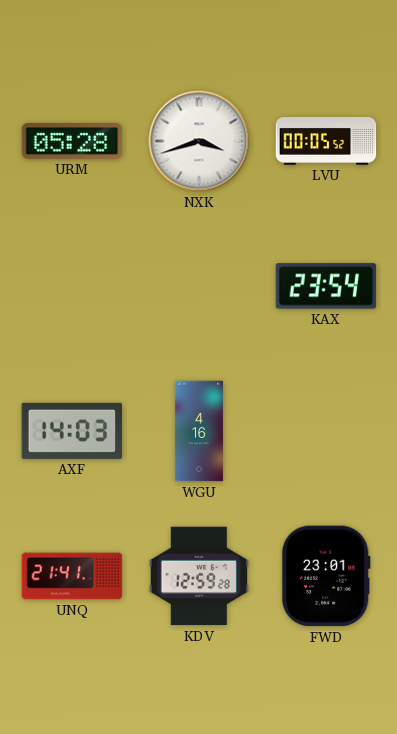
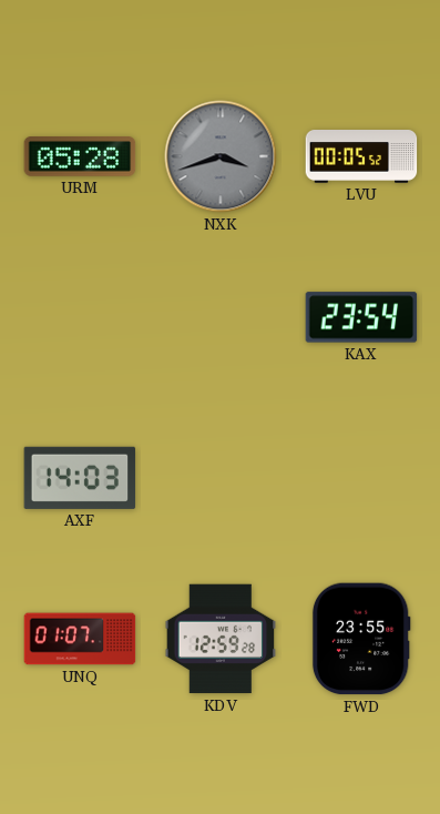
NXK dial: white -> grey (221, 156)
WGU: 4:16 -> none (199, 431)
UNQ: 21:41 -> 01:07 (80, 639)
FWD: 23:01 -> 23:55 (361, 639)
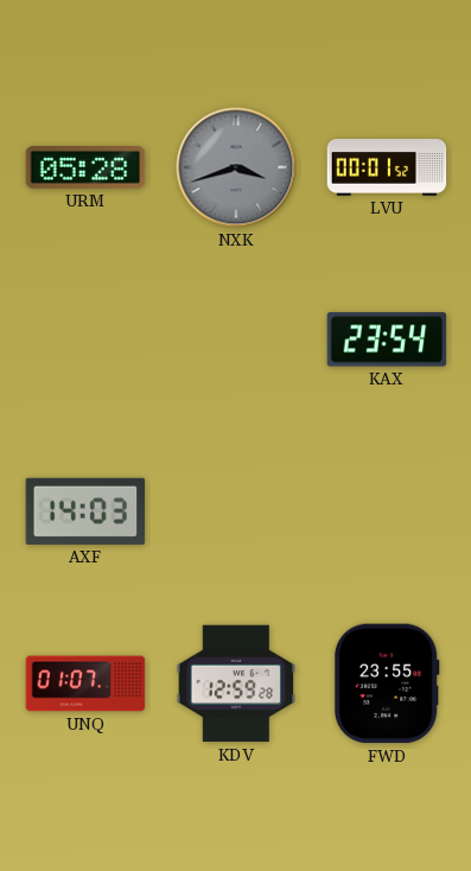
LVU: 00:05 -> 00:01 (387, 169)
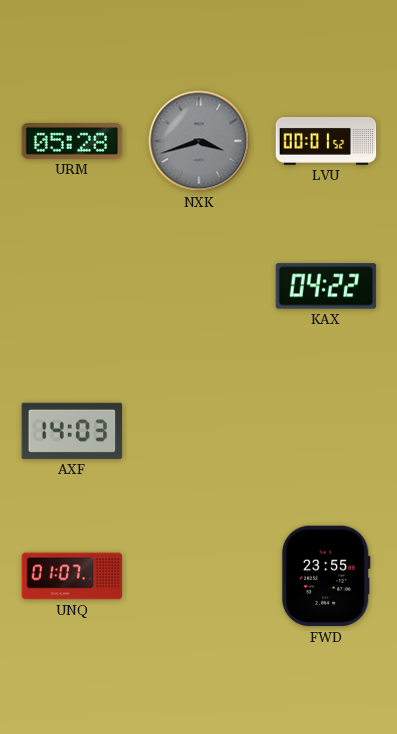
KAX: 23:54 -> 04:22 (326, 286)
KDV: 12:59 -> none (236, 684)
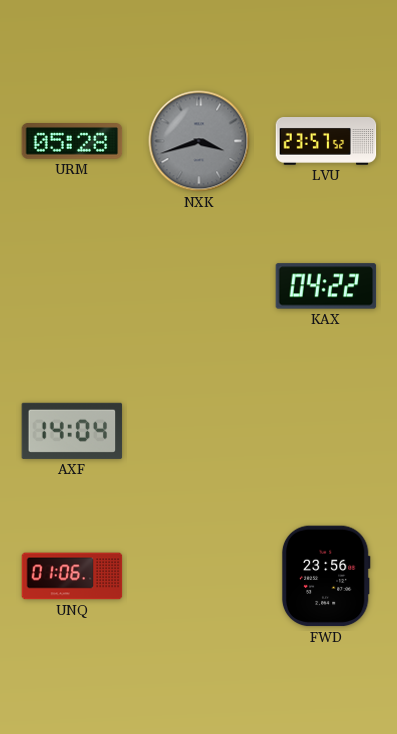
LVU: 00:01 -> 23:57 (326, 142)
AXF: 14:03 -> 14:04 (72, 431)
UNQ: 01:07 -> 01:06 (72, 576)
FWD: 23:55 -> 23:56 (326, 576)
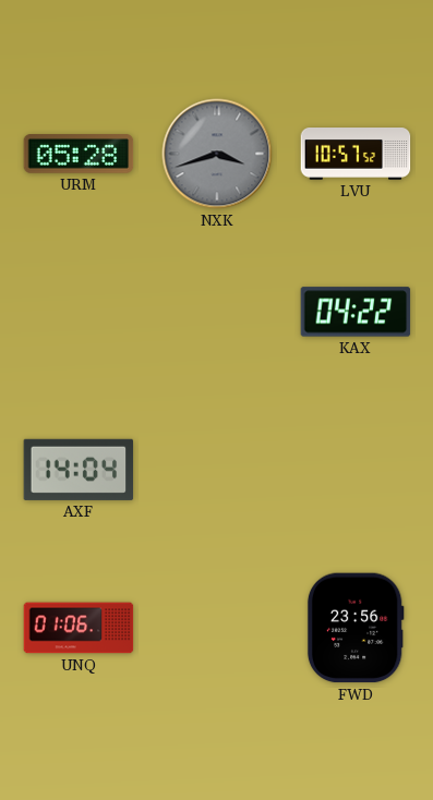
LVU: 23:57 -> 10:57 (356, 155)
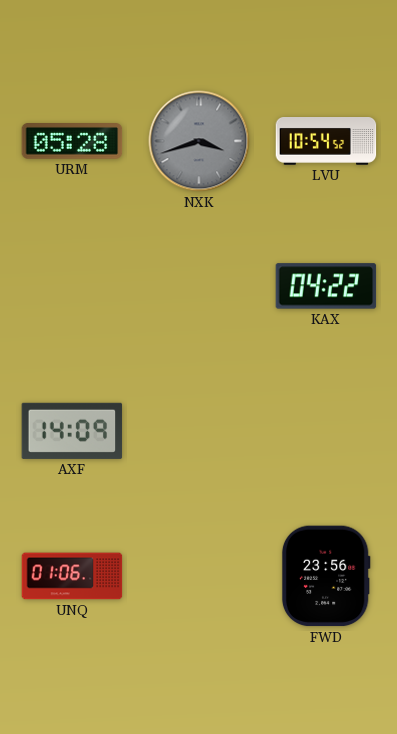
LVU: 10:57 -> 10:54 (326, 142)
AXF: 14:04 -> 14:09 (72, 431)
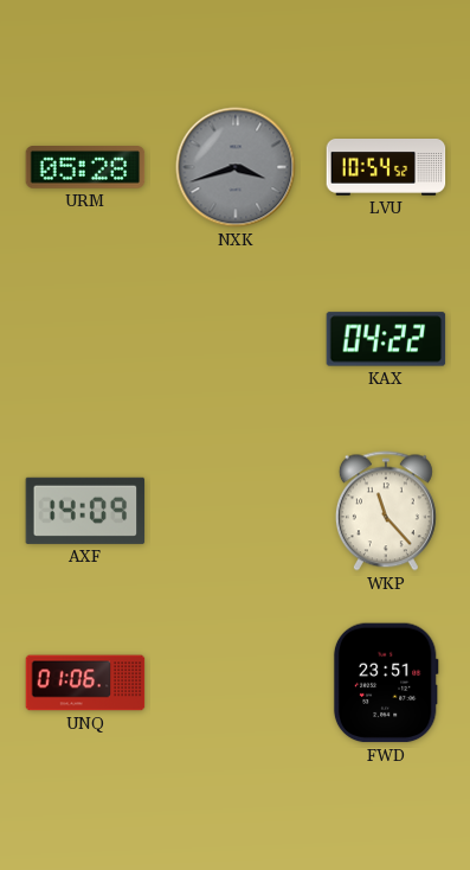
WKP: none -> 11:23 (386, 511)
FWD: 23:56 -> 23:51 (386, 683)
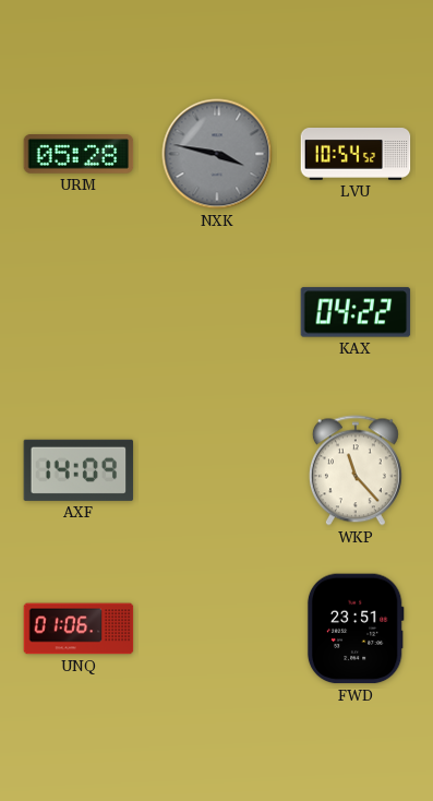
NXK: 3:42 -> 3:47 (217, 154)
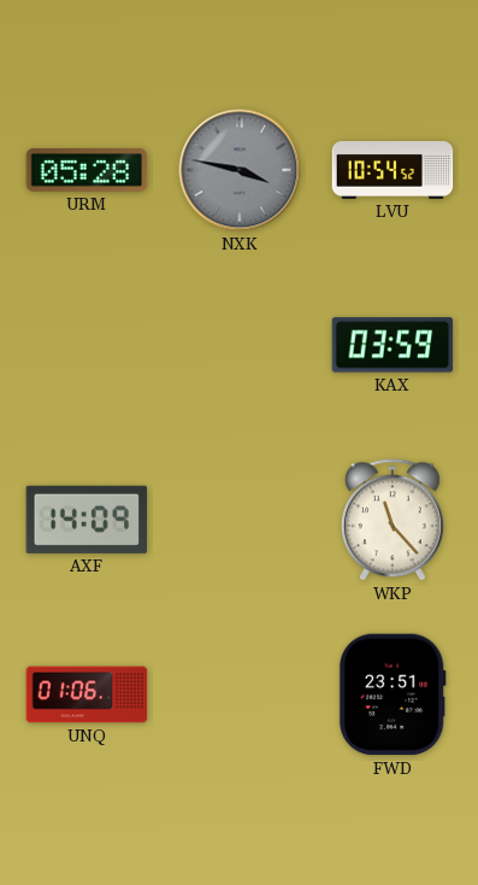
KAX: 04:22 -> 03:59 (393, 345)
